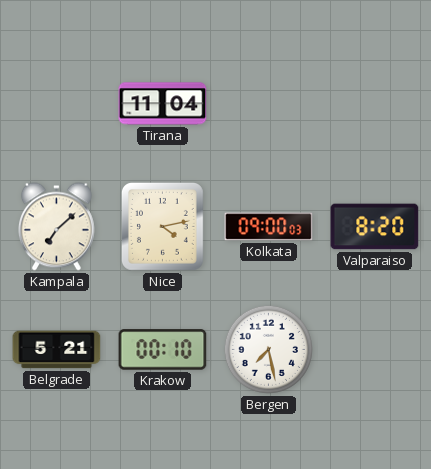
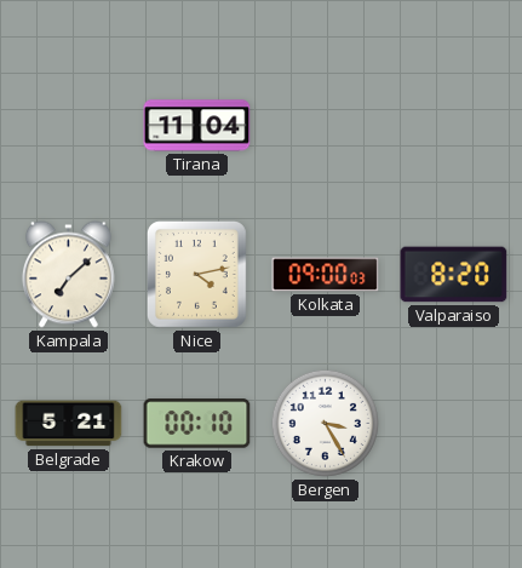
Bergen: 7:28 -> 3:25 (325, 423)
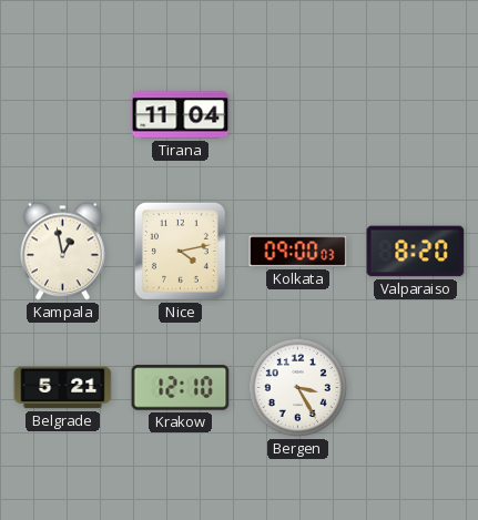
Kampala: 7:08 -> 12:58 (62, 252)
Krakow: 00:10 -> 12:10 (181, 388)
